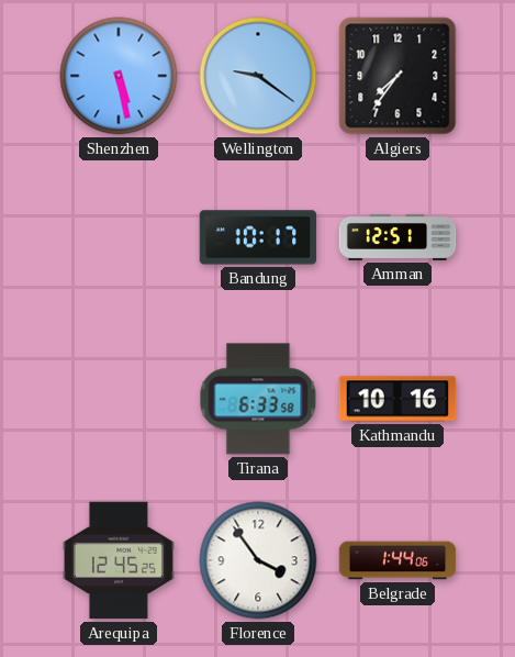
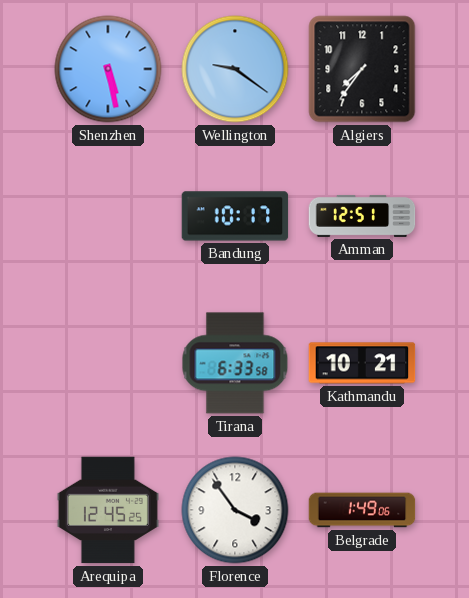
Kathmandu: 10:16 -> 10:21 (362, 363)
Belgrade: 1:44 -> 1:49 (362, 510)
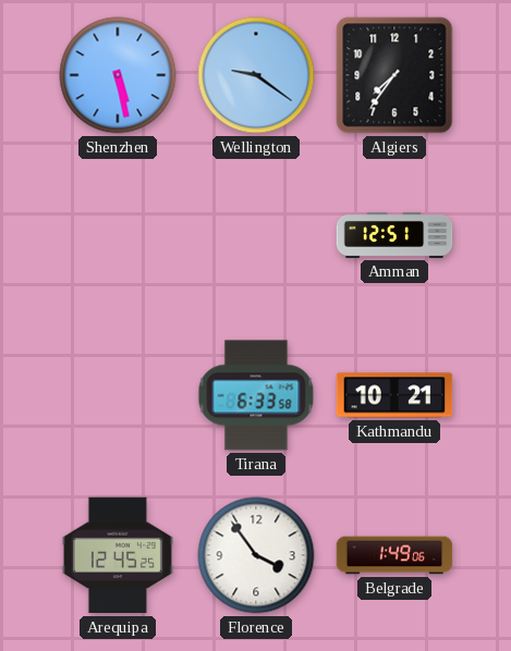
Bandung: 10:17 -> none (235, 216)
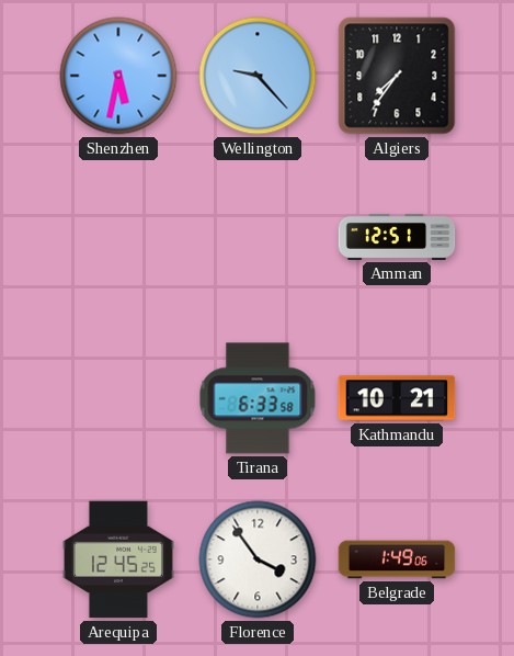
Shenzhen: 5:28 -> 5:32 (118, 76)
Wellington: 9:21 -> 9:23 (258, 76)
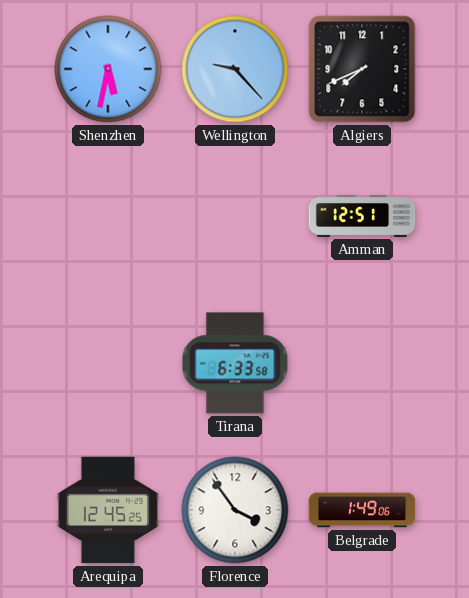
Algiers: 7:36 -> 7:41 (362, 69)
Kathmandu: 10:21 -> none (397, 398)
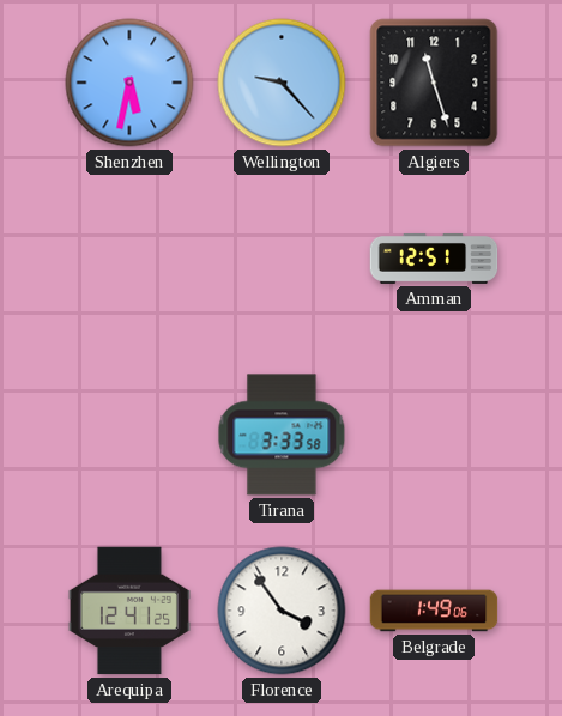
Algiers: 7:41 -> 11:27 (434, 83)
Tirana: 6:33 -> 3:33 (282, 435)
Arequipa: 12:45 -> 12:41 (129, 611)
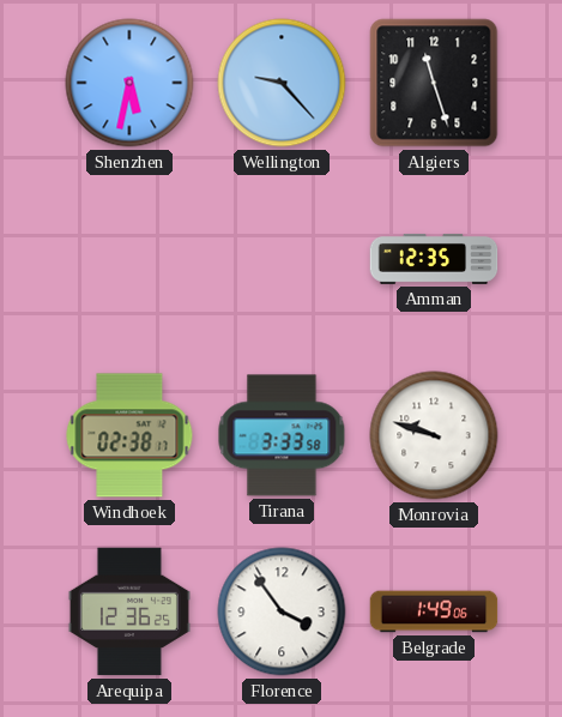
Amman: 12:51 -> 12:35 (434, 259)
Windhoek: none -> 02:38 (129, 435)
Monrovia: none -> 9:48 (434, 435)
Arequipa: 12:41 -> 12:36 (129, 611)
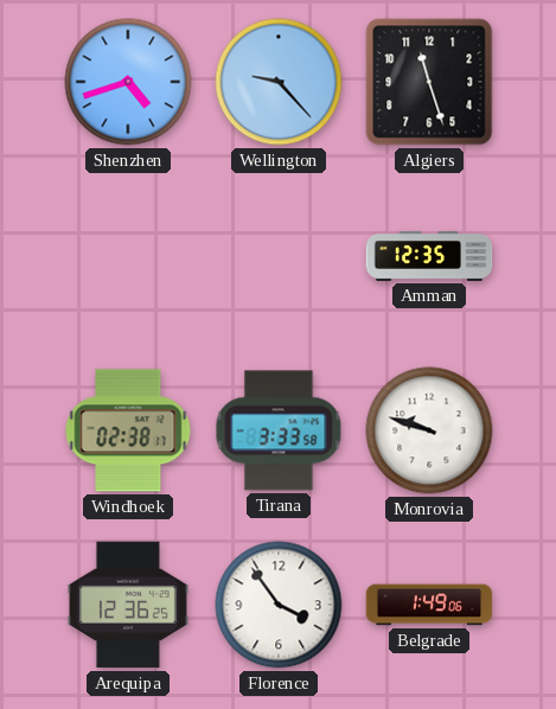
Shenzhen: 5:32 -> 4:42 (128, 82)
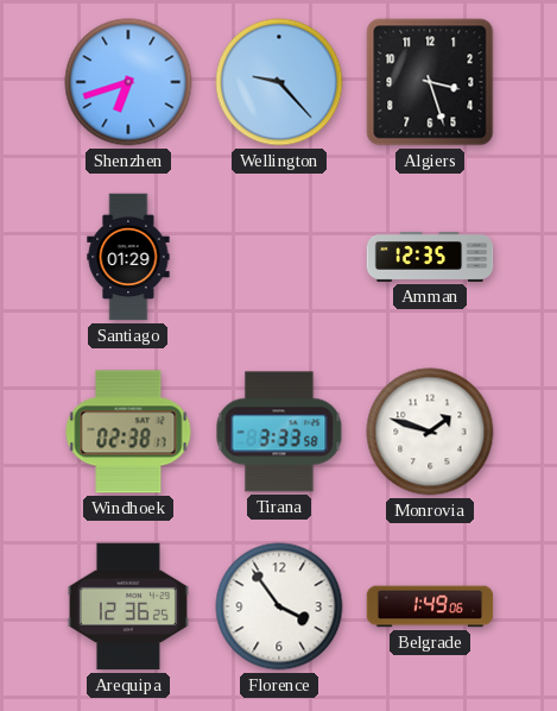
Shenzhen: 4:42 -> 6:42 (128, 82)
Algiers: 11:27 -> 3:27 (430, 82)
Santiago: none -> 01:29 (128, 257)
Monrovia: 9:48 -> 1:48 (430, 432)
